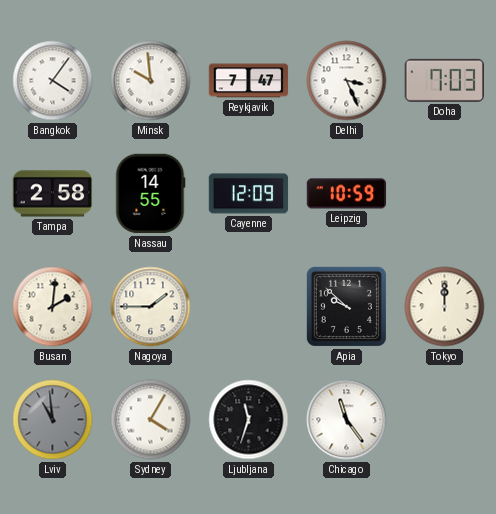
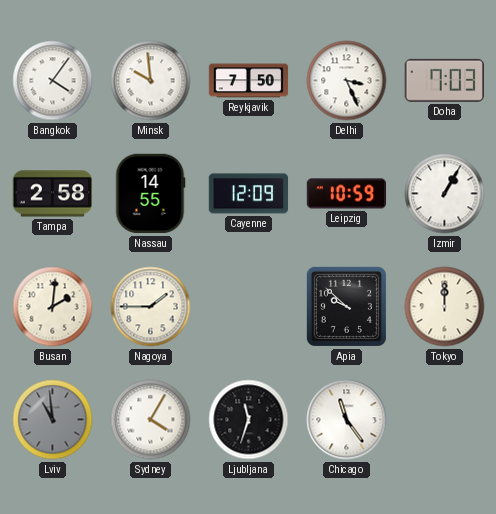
Reykjavik: 7:47 -> 7:50 (249, 81)
Izmir: none -> 1:05 (445, 194)
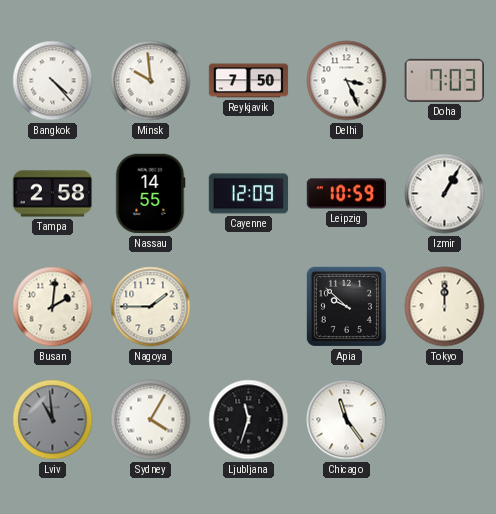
Bangkok: 4:06 -> 4:23 (53, 81)
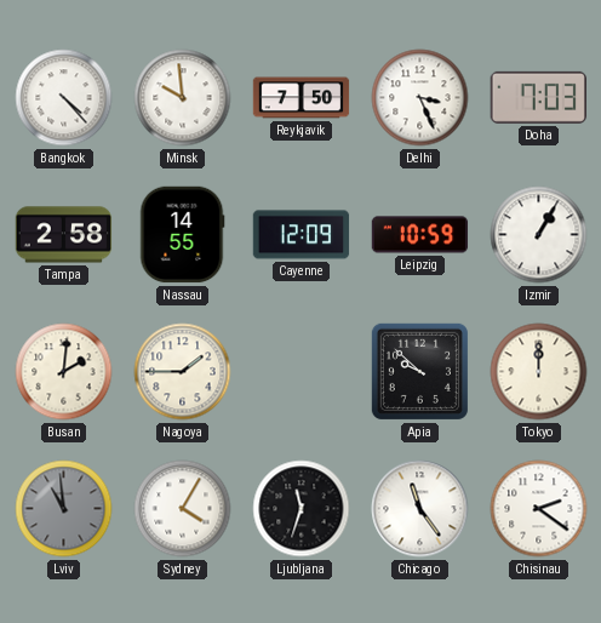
Chisinau: none -> 2:21 (539, 509)
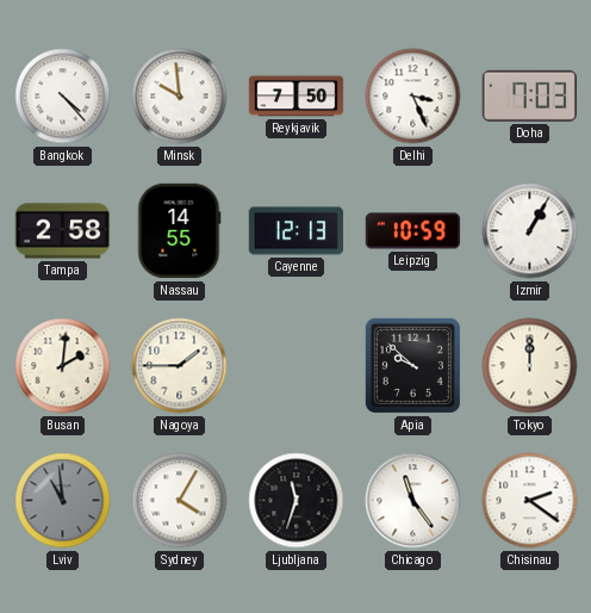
Cayenne: 12:09 -> 12:13 (297, 231)
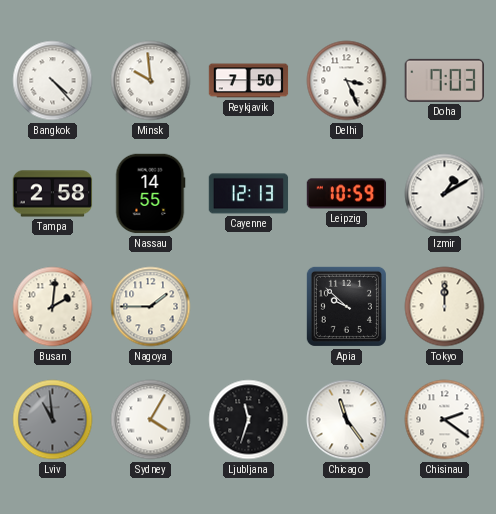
Izmir: 1:05 -> 1:10 (445, 194)
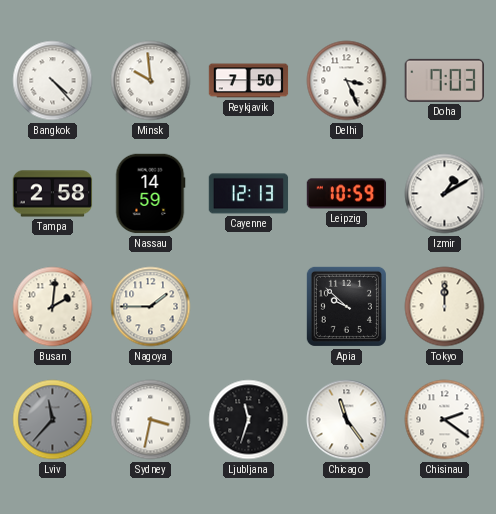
Nassau: 14:55 -> 14:59 (150, 194)
Lviv: 10:59 -> 11:37 (53, 420)
Sydney: 4:05 -> 3:32 (151, 420)
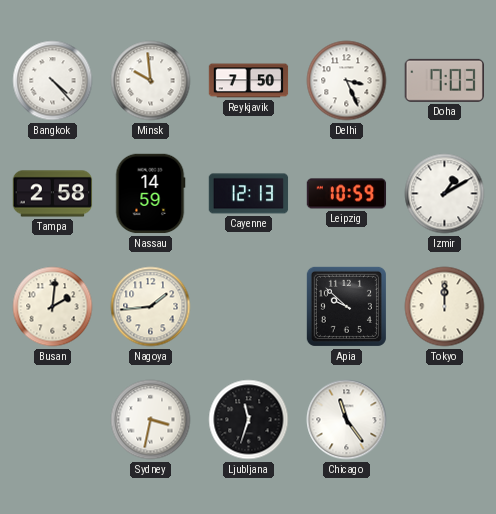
Nagoya: 1:45 -> 1:44 (151, 307)
Lviv: 11:37 -> none (53, 420)
Chisinau: 2:21 -> none (445, 420)
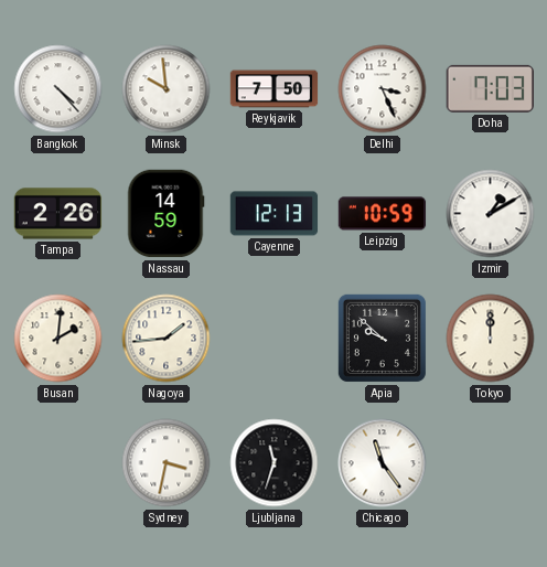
Tampa: 2:58 -> 2:26 (58, 214)
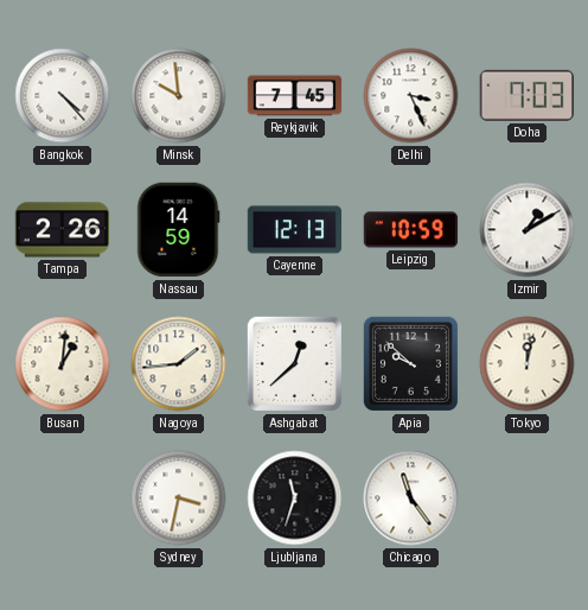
Reykjavik: 7:50 -> 7:45 (295, 96)
Busan: 2:01 -> 1:01 (63, 364)
Ashgabat: none -> 12:38 (294, 363)
Tokyo: 12:00 -> 12:02 (528, 364)
